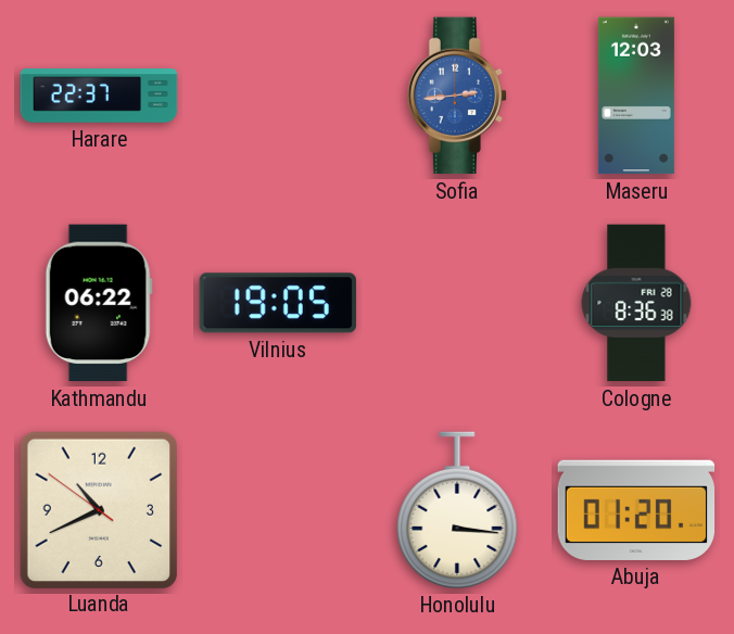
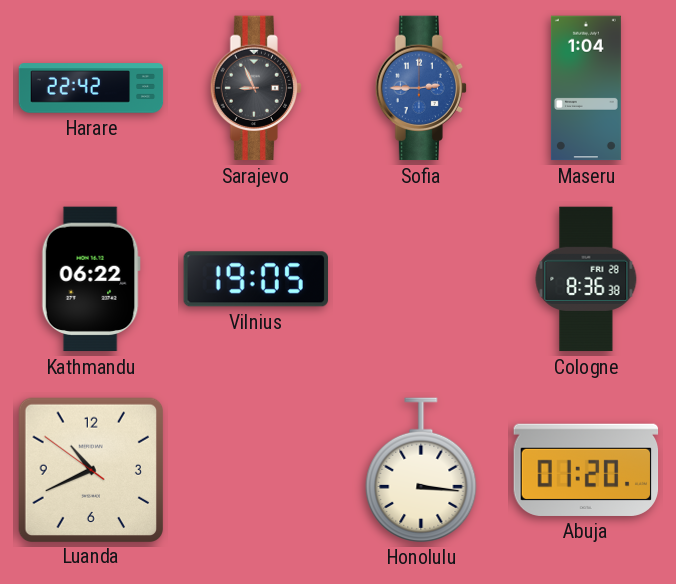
Harare: 22:37 -> 22:42 (91, 88)
Sarajevo: none -> 8:56 (255, 88)
Sofia: 2:44 -> 2:45 (420, 88)
Maseru: 12:03 -> 1:04 (586, 88)
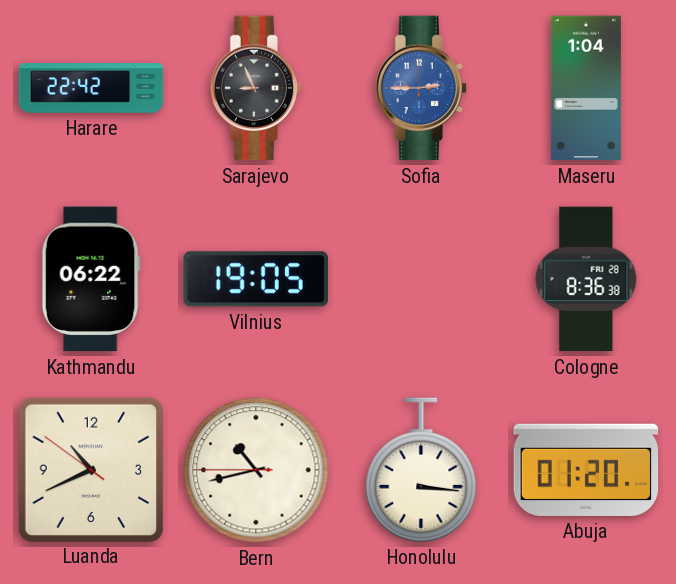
Bern: none -> 10:42 (256, 470)
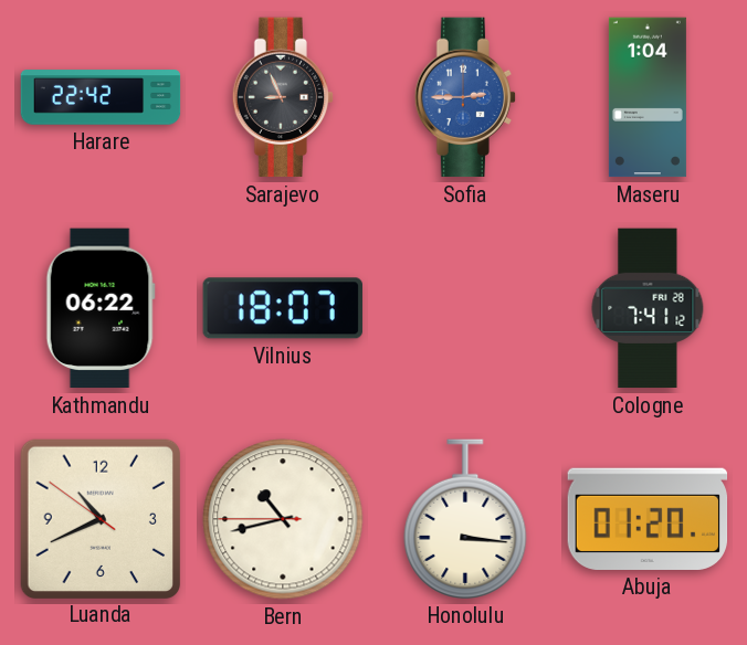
Vilnius: 19:05 -> 18:07 (283, 308)
Cologne: 8:36 -> 7:41 (648, 308)
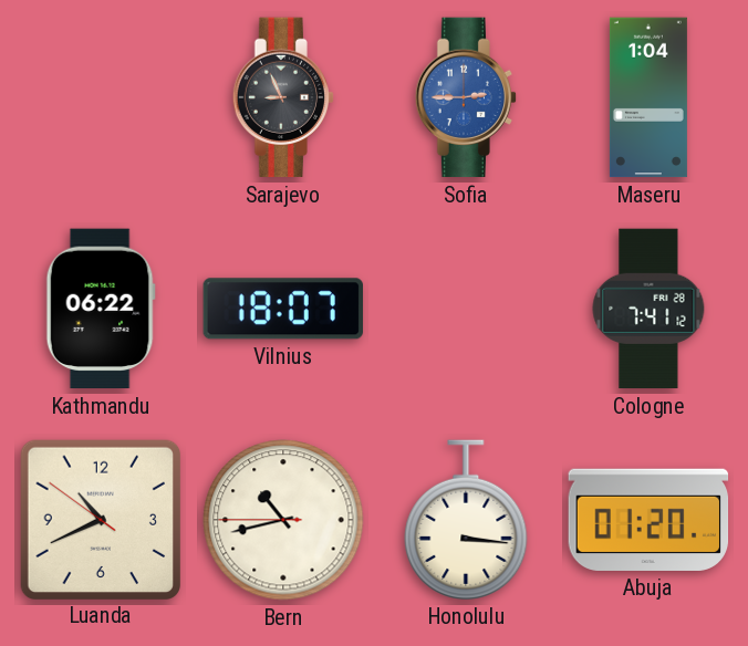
Harare: 22:42 -> none (101, 97)
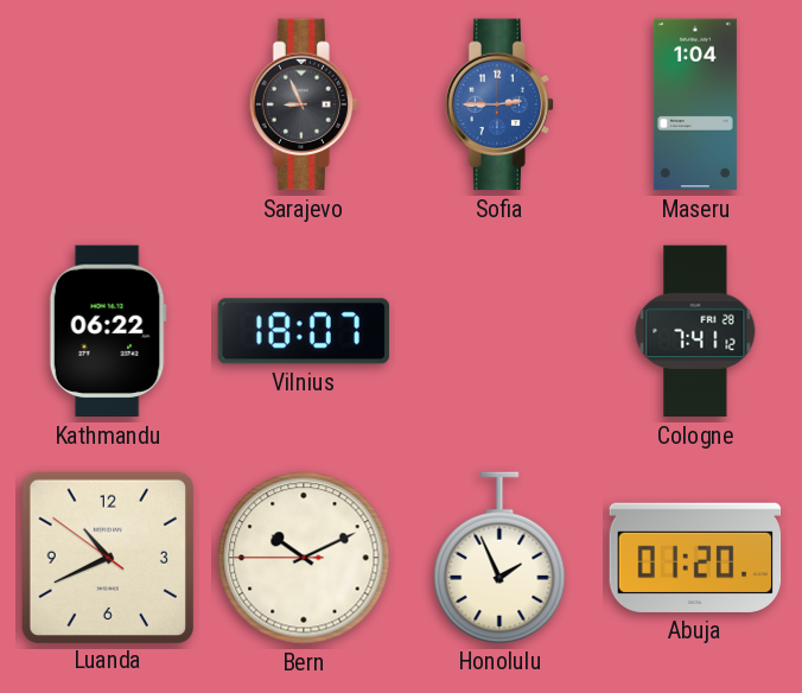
Bern: 10:42 -> 10:10 (304, 558)
Honolulu: 3:16 -> 1:56 (499, 558)
